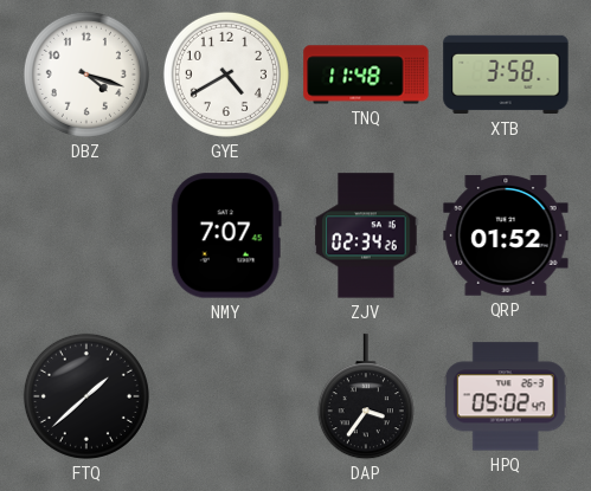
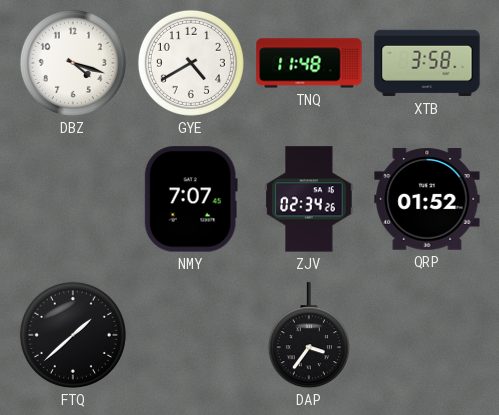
HPQ: 05:02 -> none (506, 396)
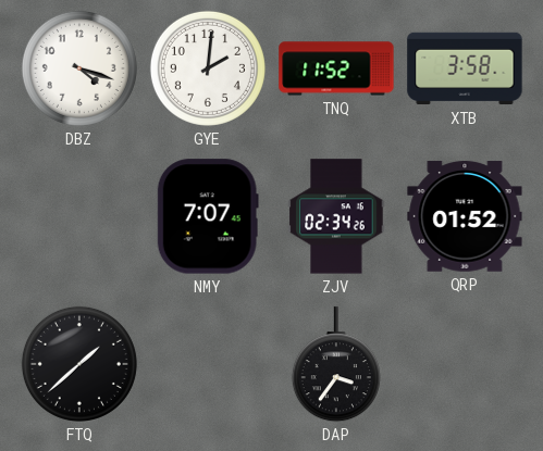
GYE: 4:40 -> 2:01 (208, 68)
TNQ: 11:48 -> 11:52 (336, 68)
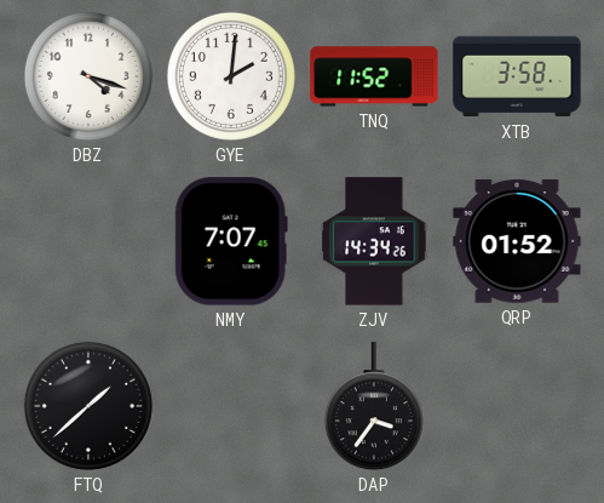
ZJV: 02:34 -> 14:34 (374, 241)
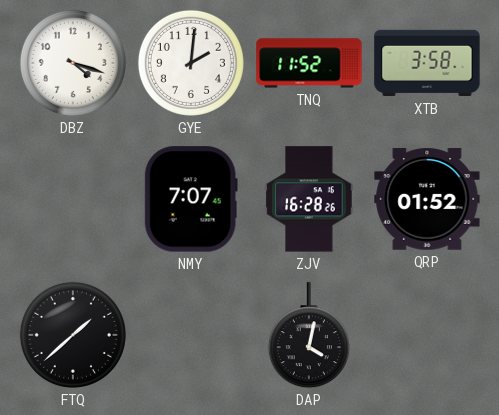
ZJV: 14:34 -> 16:28 (309, 199)
DAP: 3:36 -> 4:02 (309, 336)
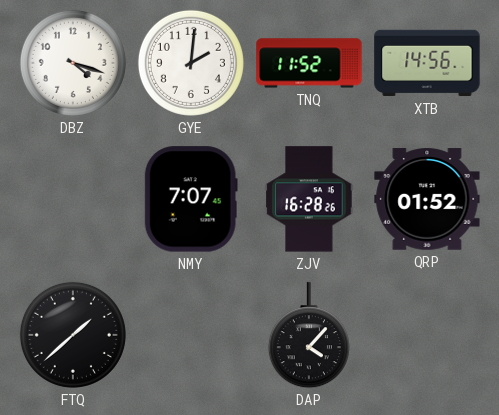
XTB: 3:58 -> 14:56 (427, 63)
DAP: 4:02 -> 4:07 (309, 336)
